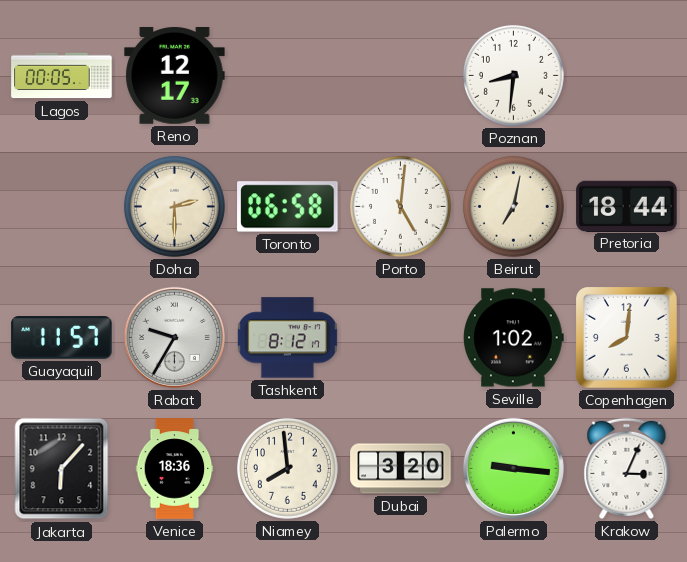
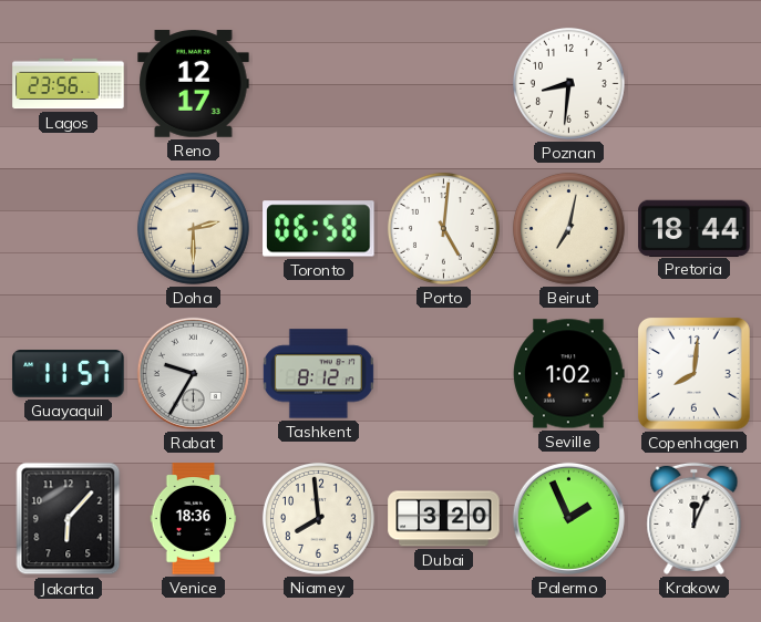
Lagos: 00:05 -> 23:56 (69, 84)
Palermo: 9:16 -> 1:56 (568, 518)
Krakow: 3:04 -> 12:04 (695, 518)
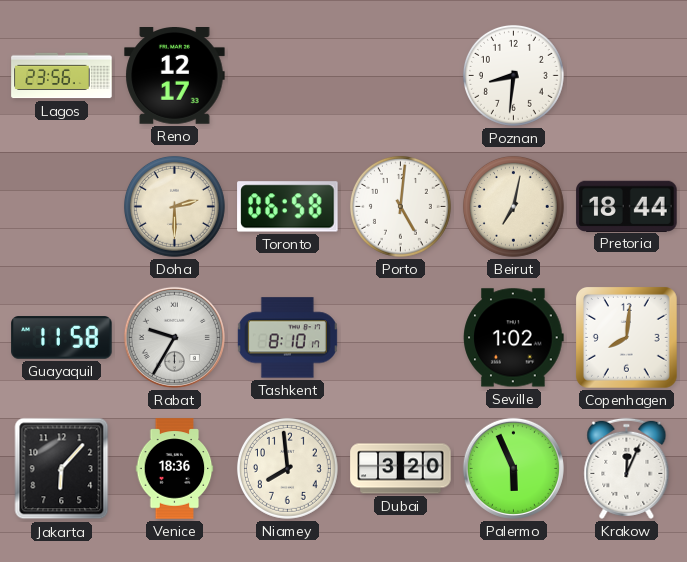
Guayaquil: 11:57 -> 11:58 (62, 338)
Tashkent: 8:12 -> 8:10 (287, 338)
Palermo: 1:56 -> 5:56 (513, 468)
